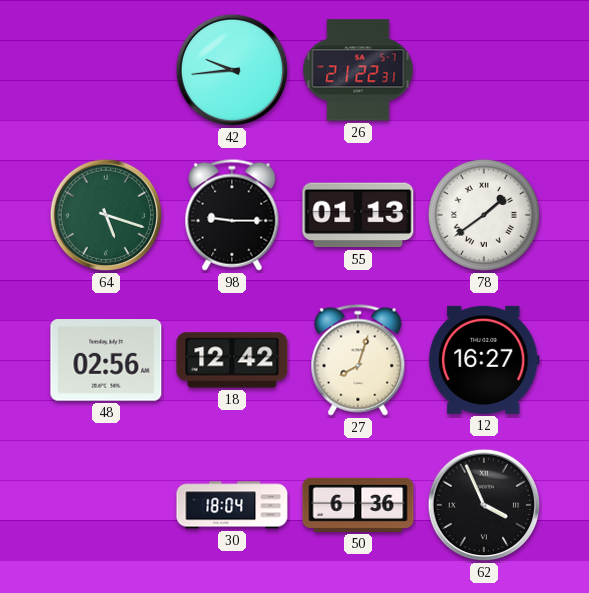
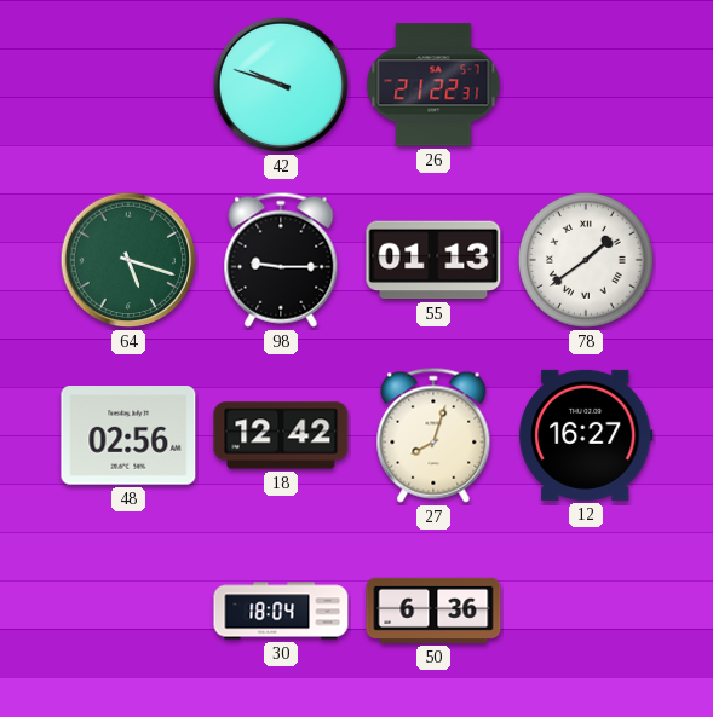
42: 9:44 -> 9:48 (281, 85)
62: 3:56 -> none (484, 505)
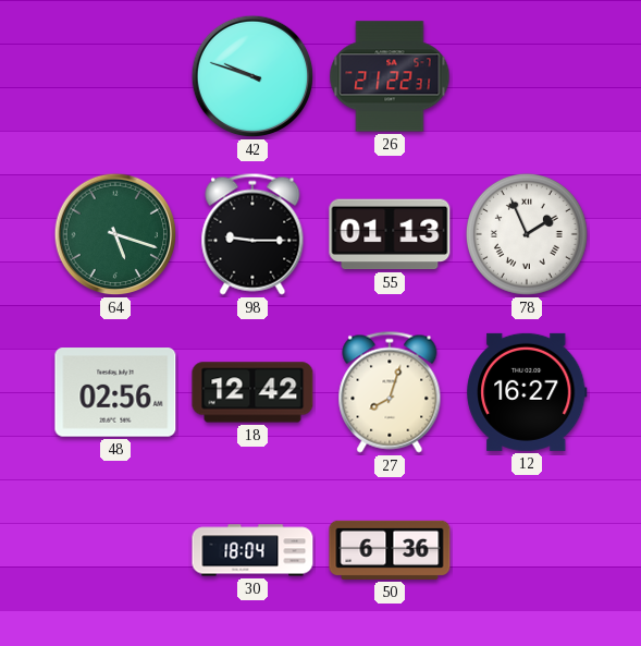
78: 1:39 -> 1:56 (527, 234)
